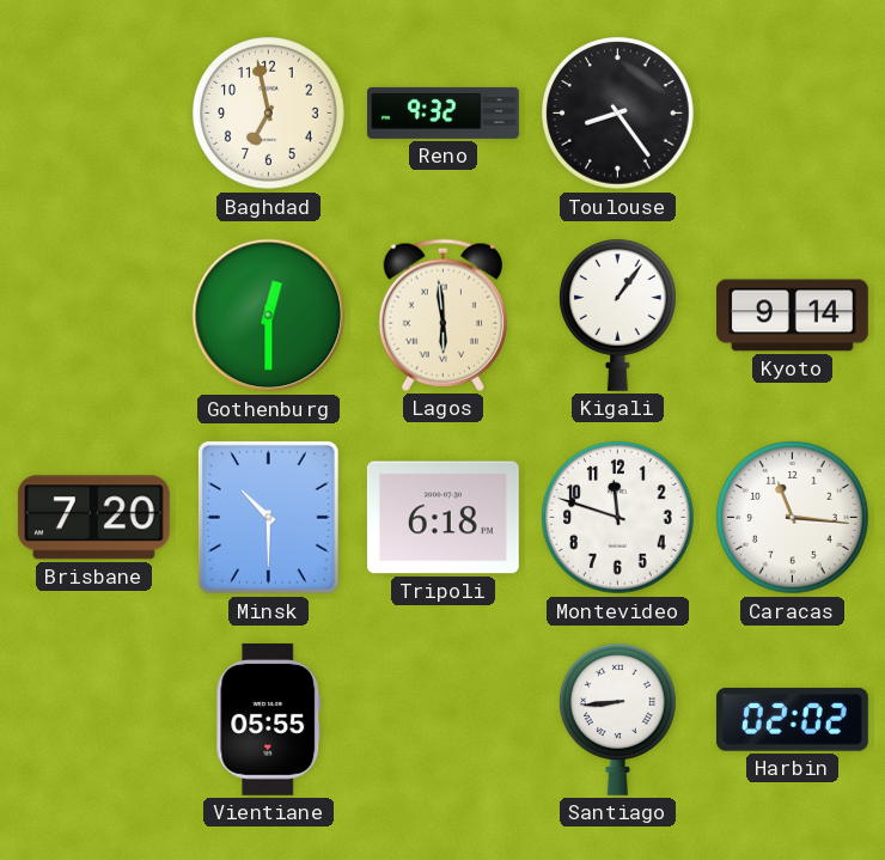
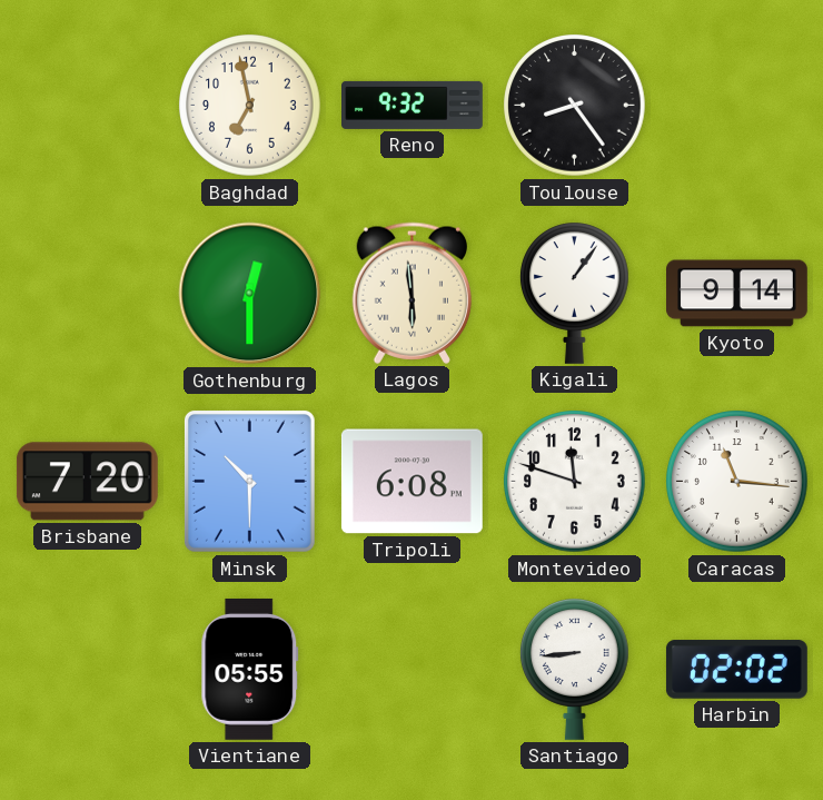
Tripoli: 6:18 -> 6:08 (411, 482)
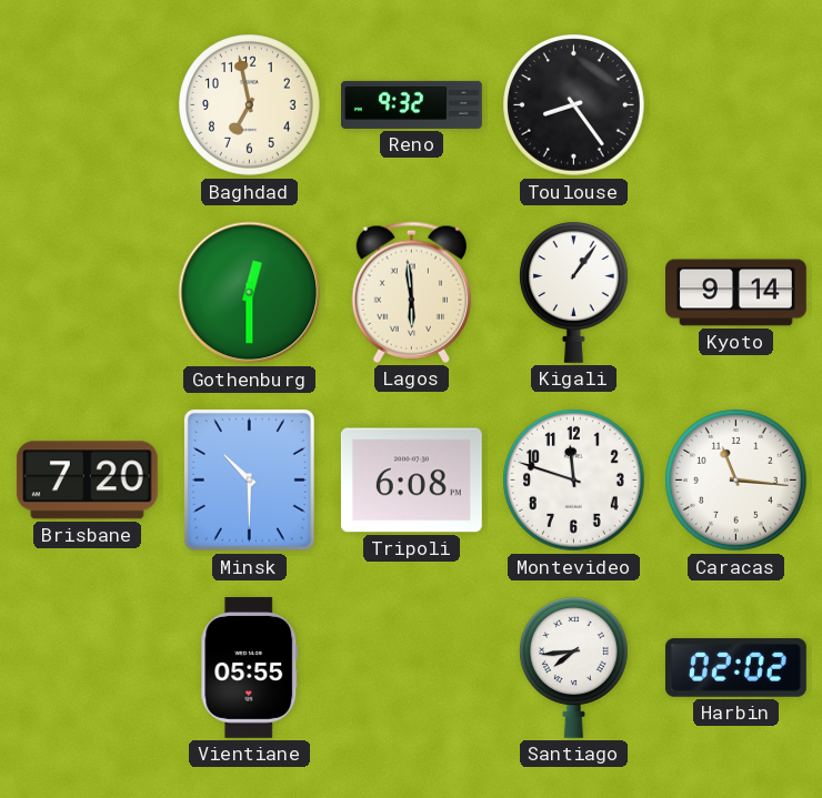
Santiago: 8:44 -> 7:44 (574, 667)
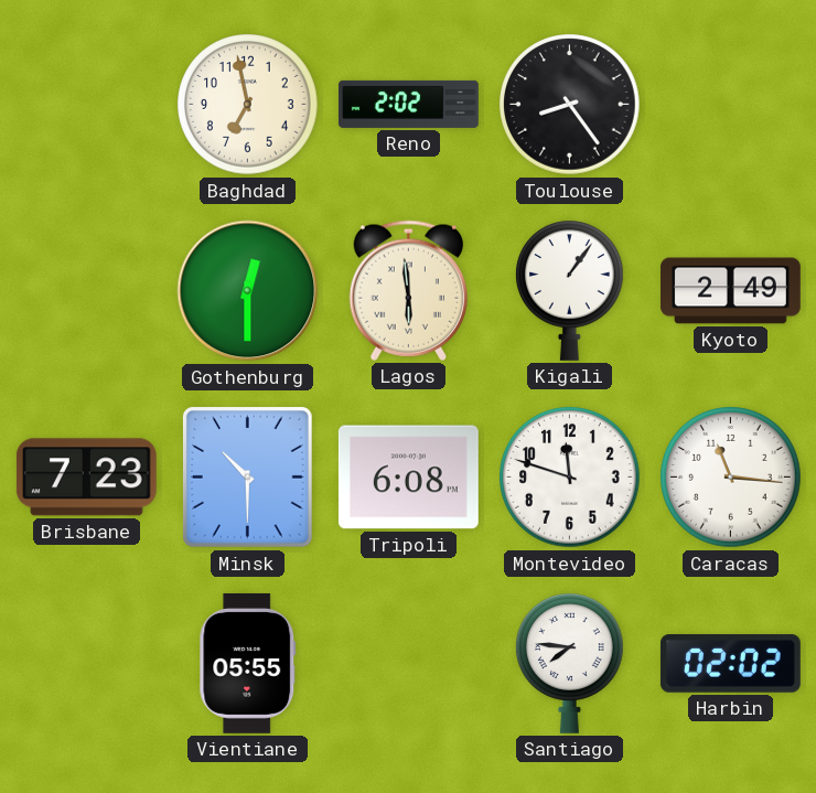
Reno: 9:32 -> 2:02 (409, 104)
Kyoto: 9:14 -> 2:49 (731, 291)
Brisbane: 7:20 -> 7:23 (86, 478)
Santiago: 7:44 -> 7:46 (570, 663)
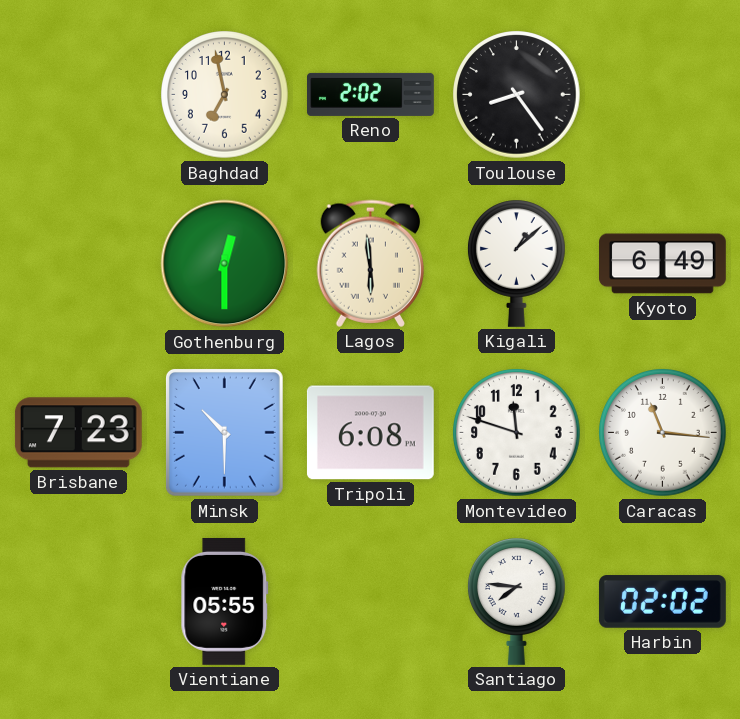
Kigali: 1:06 -> 1:08 (517, 263)
Kyoto: 2:49 -> 6:49 (663, 264)
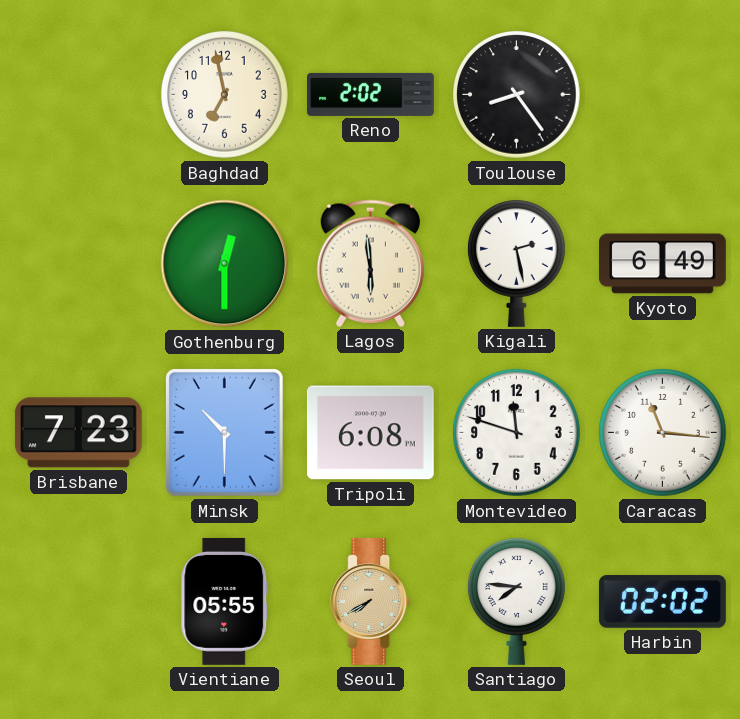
Kigali: 1:08 -> 2:28 (517, 263)
Seoul: none -> 7:40 (371, 601)
